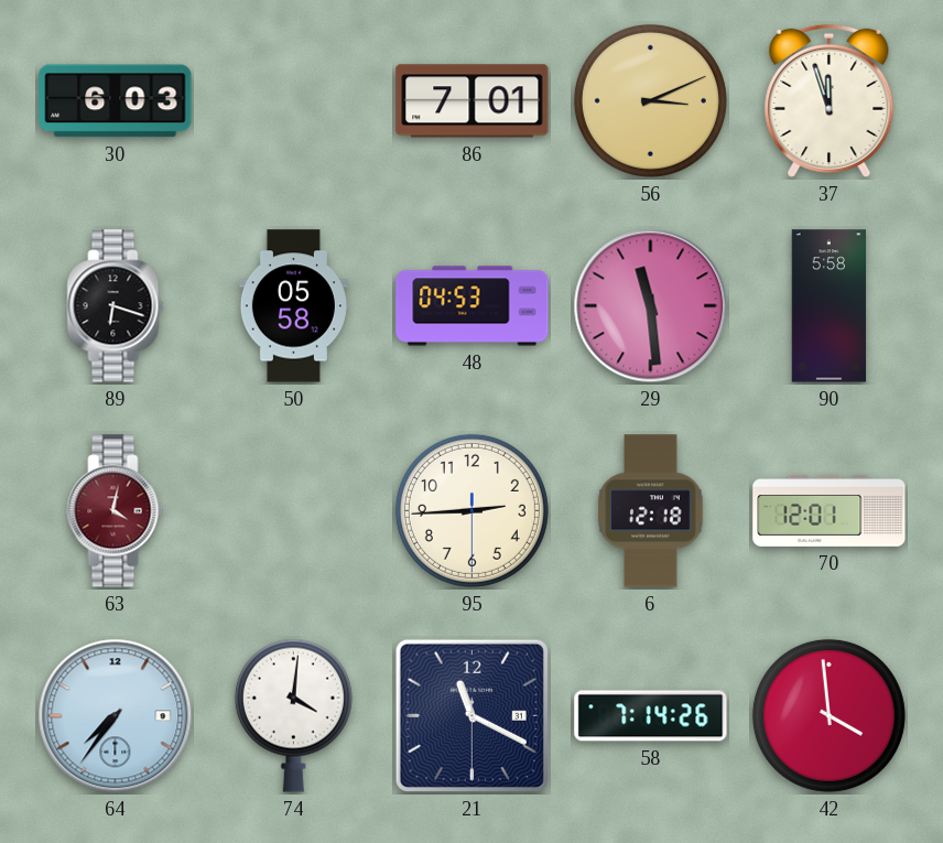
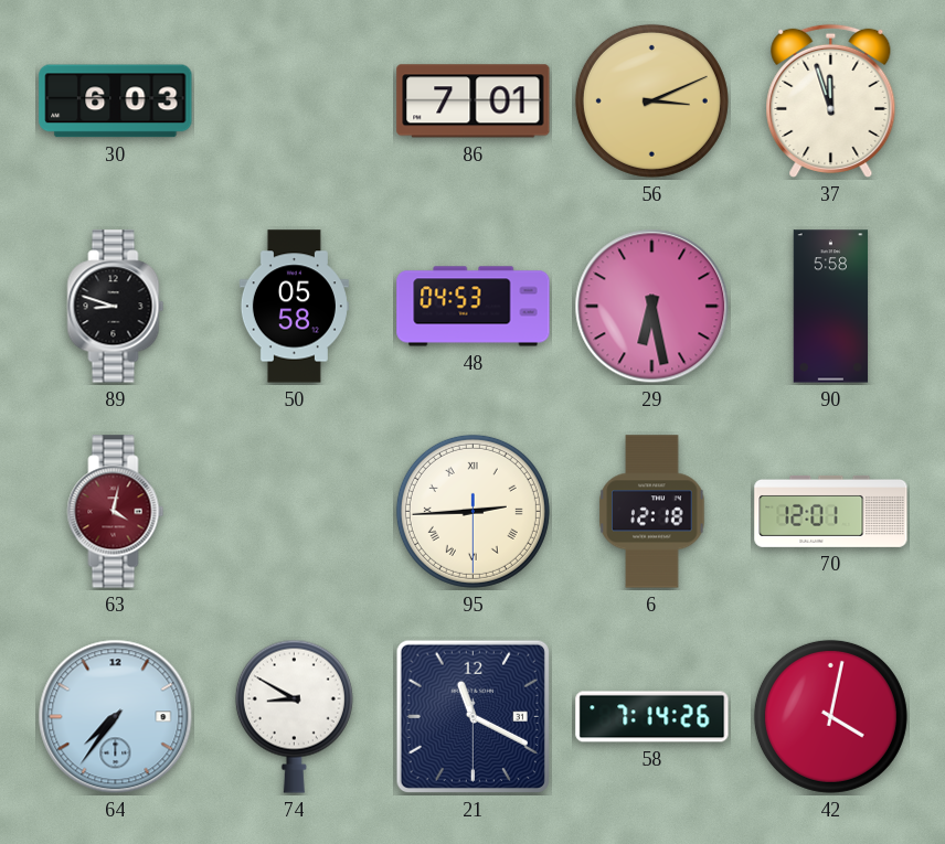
89: 6:18 -> 8:48 (116, 307)
29: 11:29 -> 6:28 (652, 307)
95 numerals: Arabic -> Roman (473, 511)
74: 4:01 -> 8:50 (294, 716)
42: 3:59 -> 4:02 (830, 716)
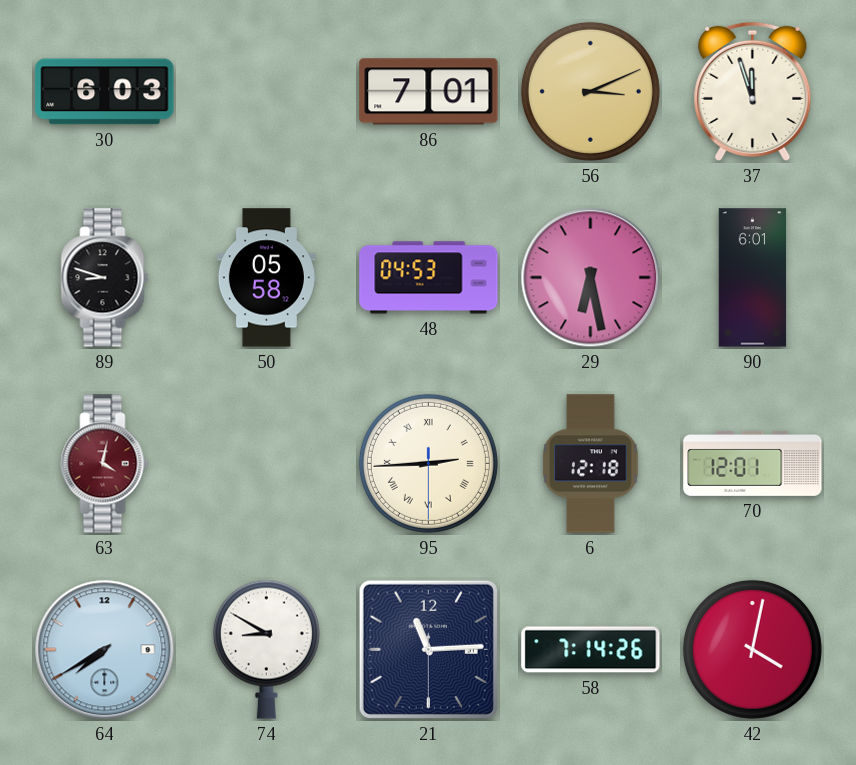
90: 5:58 -> 6:01 (753, 278)
64: 7:36 -> 7:40 (105, 650)
21: 11:19 -> 11:14 (428, 649)
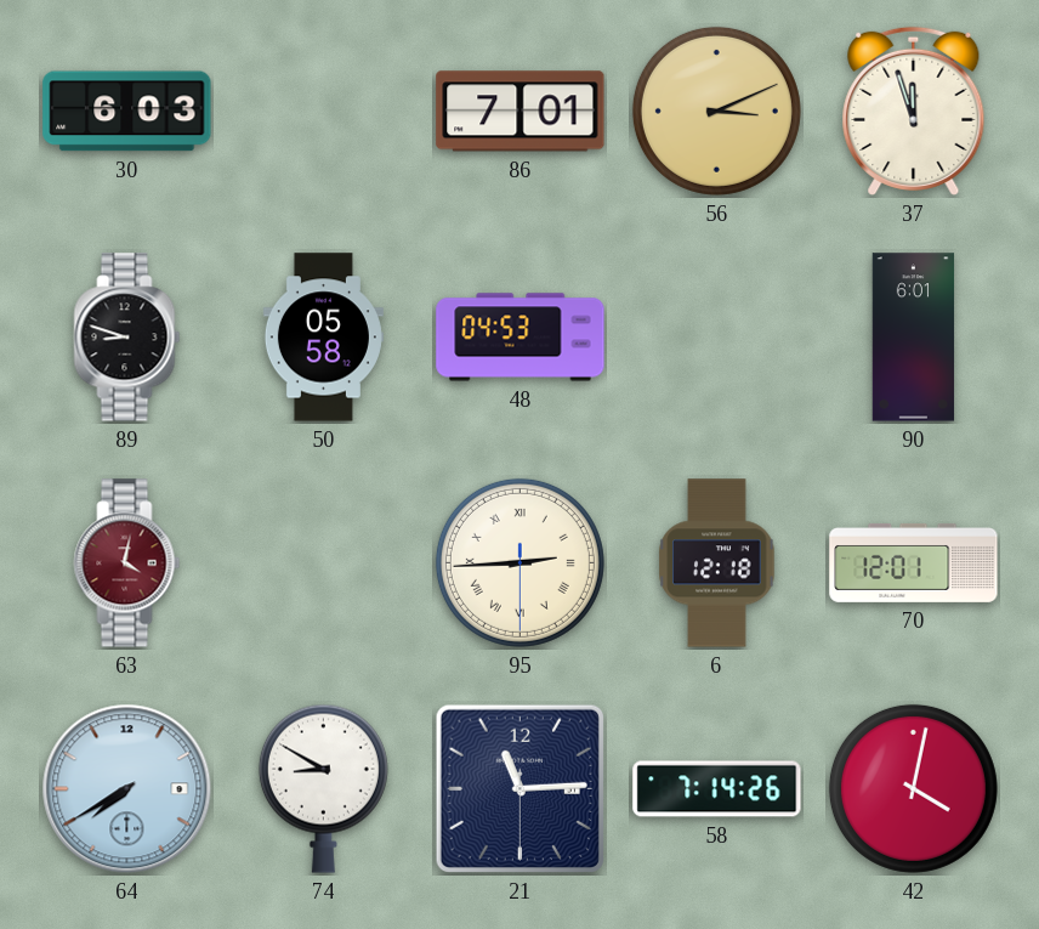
29: 6:28 -> none (591, 278)
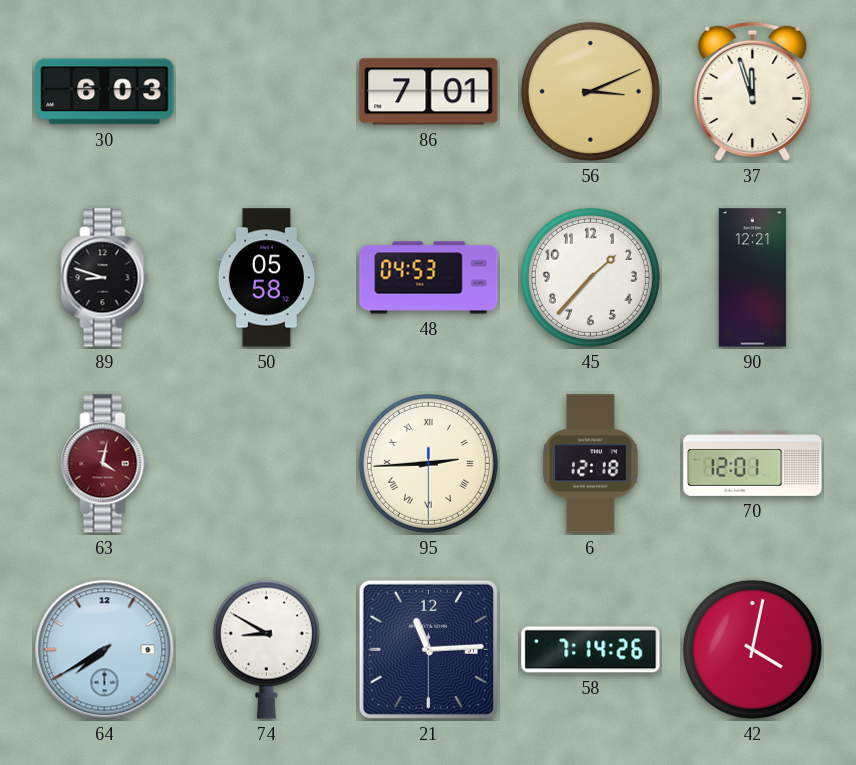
45: none -> 1:37 (590, 277)
90: 6:01 -> 12:21 (753, 278)
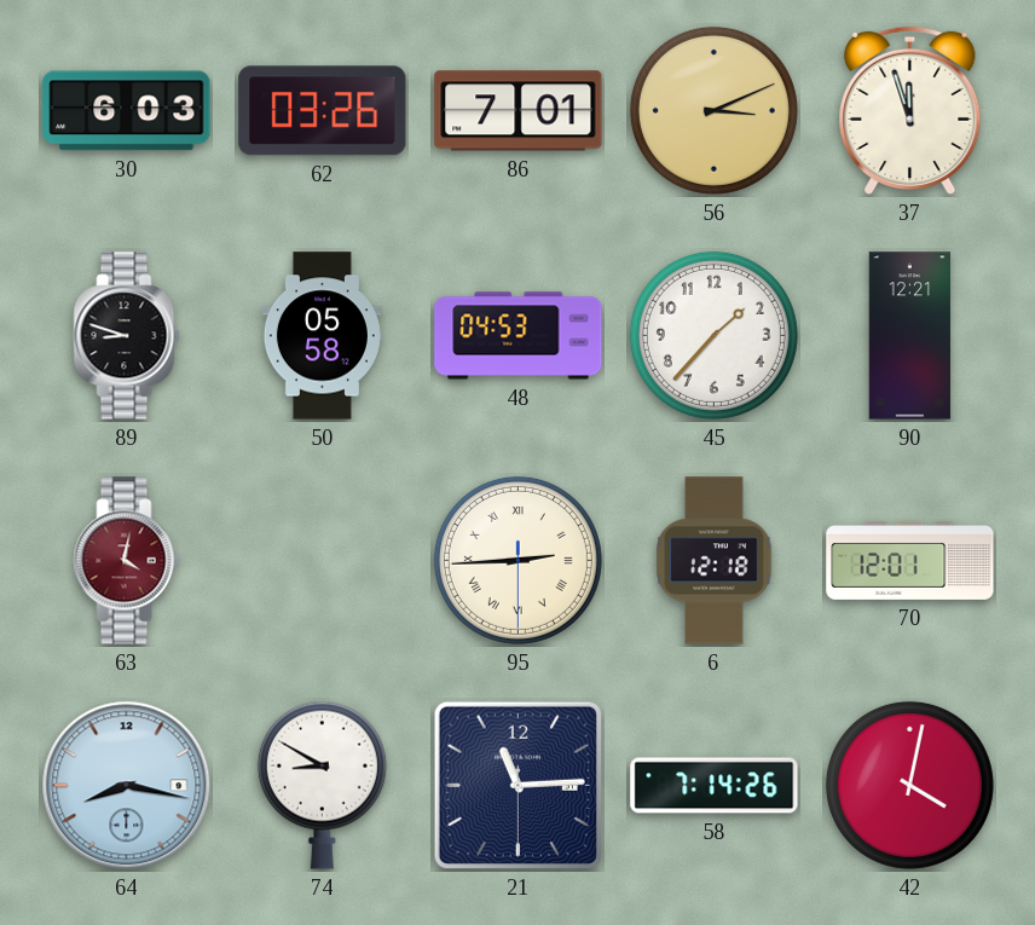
62: none -> 03:26 (323, 111)
64: 7:40 -> 8:17 (127, 786)
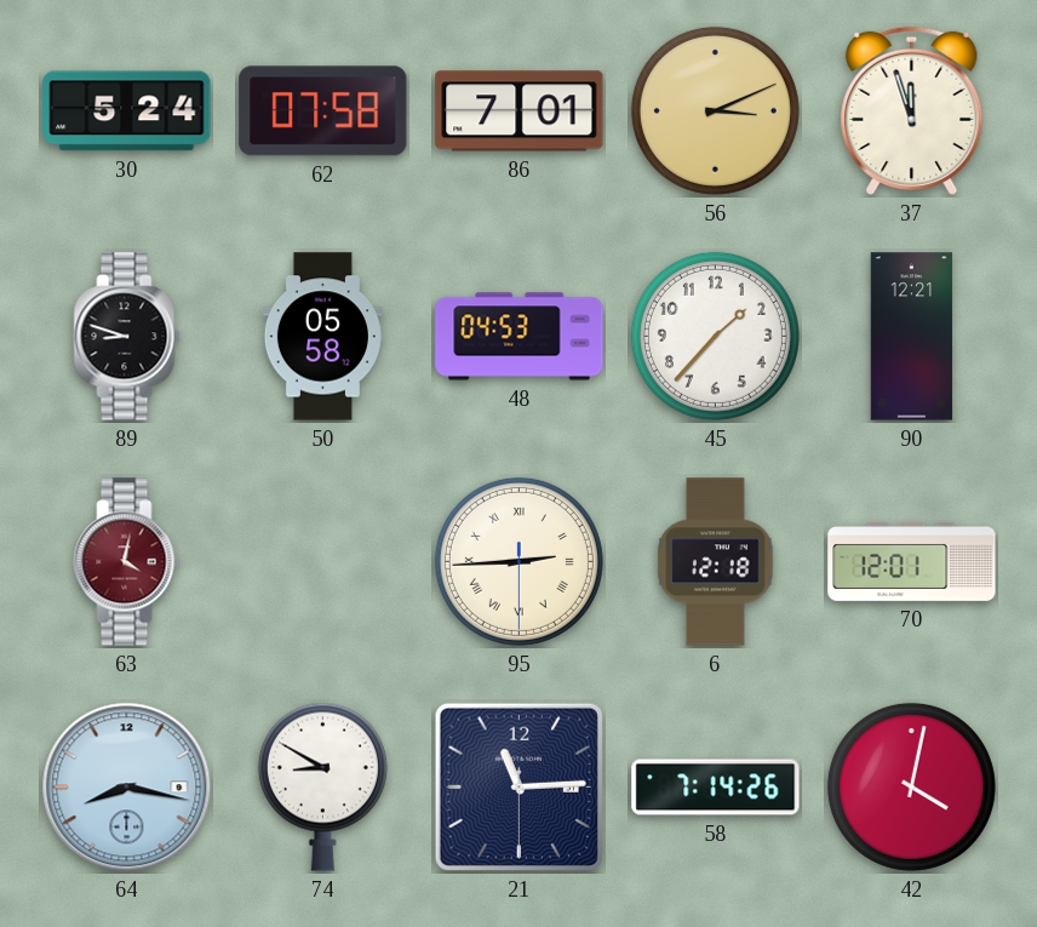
30: 6:03 -> 5:24 (127, 111)
62: 03:26 -> 07:58 (323, 111)
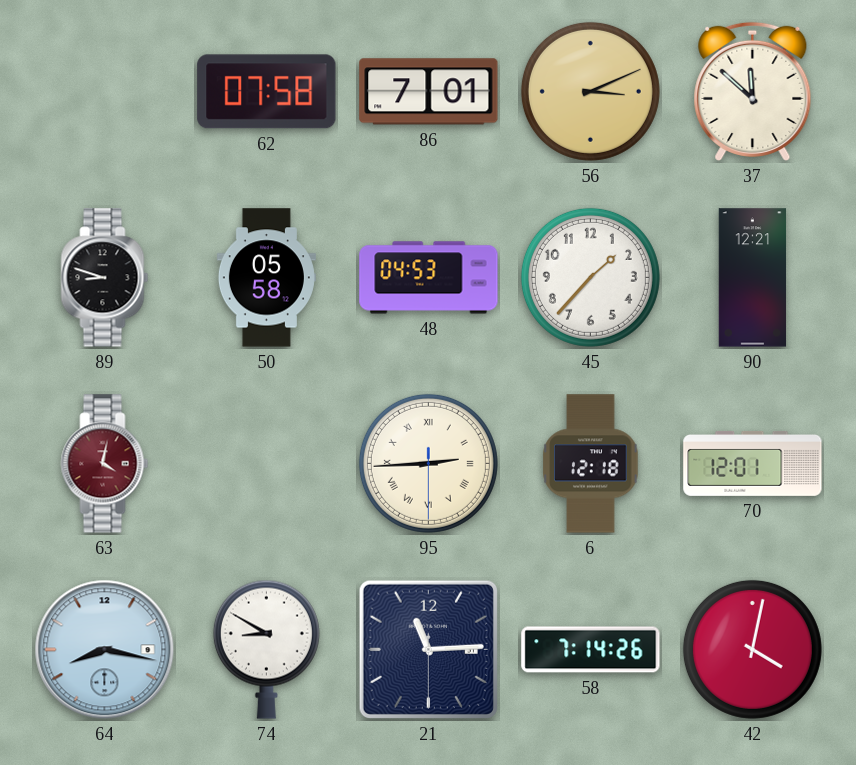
30: 5:24 -> none (127, 111)
37: 11:57 -> 11:52 (753, 91)
